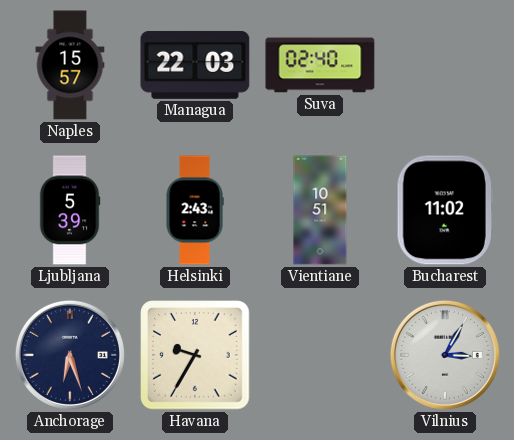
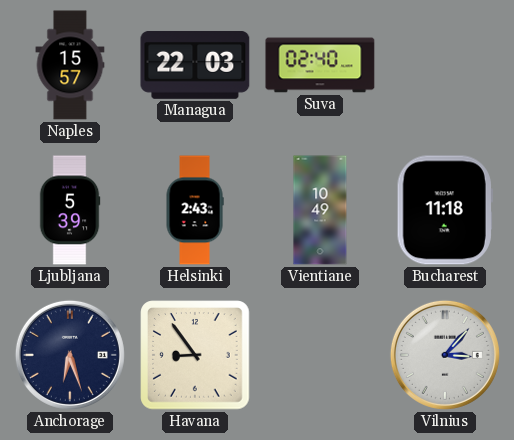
Vientiane: 10:51 -> 10:49 (320, 210)
Bucharest: 11:02 -> 11:18 (445, 210)
Havana: 9:35 -> 8:54 (195, 355)
Vilnius: 3:05 -> 3:07 (445, 355)
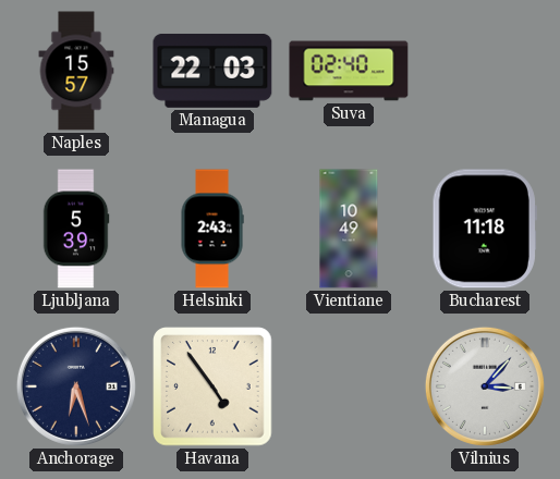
Havana: 8:54 -> 4:54 (212, 386)
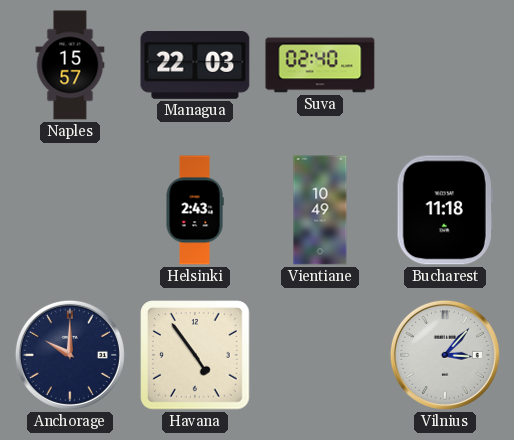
Ljubljana: 5:39 -> none (76, 229)
Anchorage: 6:27 -> 10:00 (70, 355)
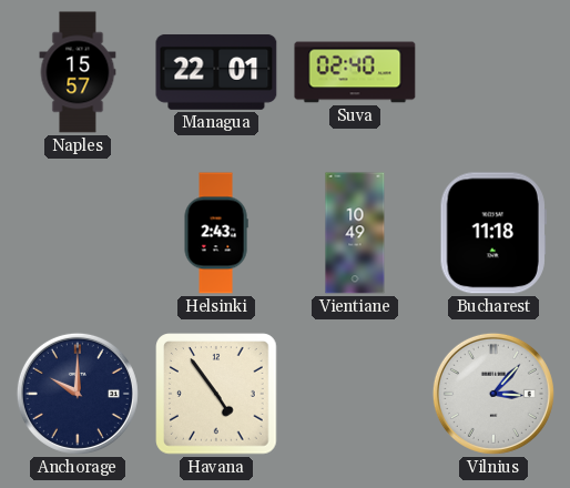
Managua: 22:03 -> 22:01 (216, 72)
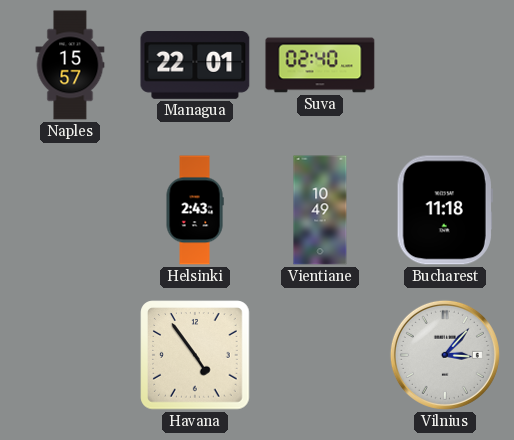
Anchorage: 10:00 -> none (78, 394)
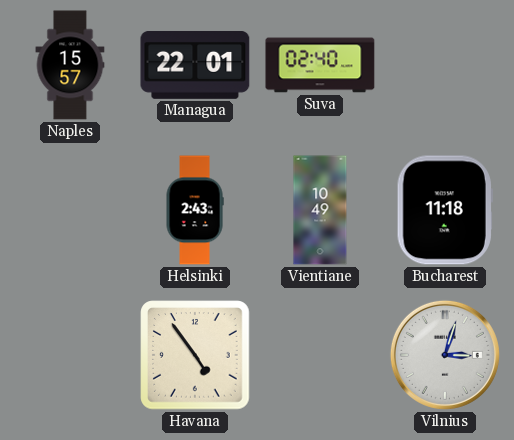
Vilnius: 3:07 -> 3:03 (445, 355)
